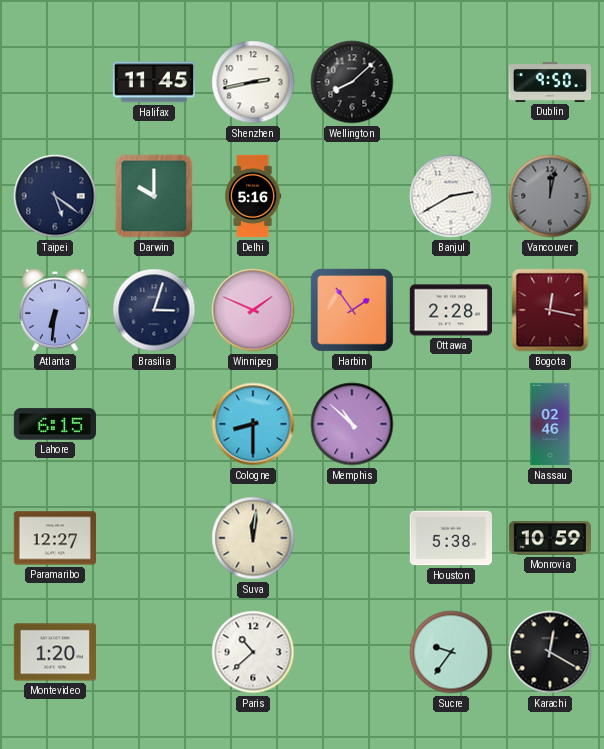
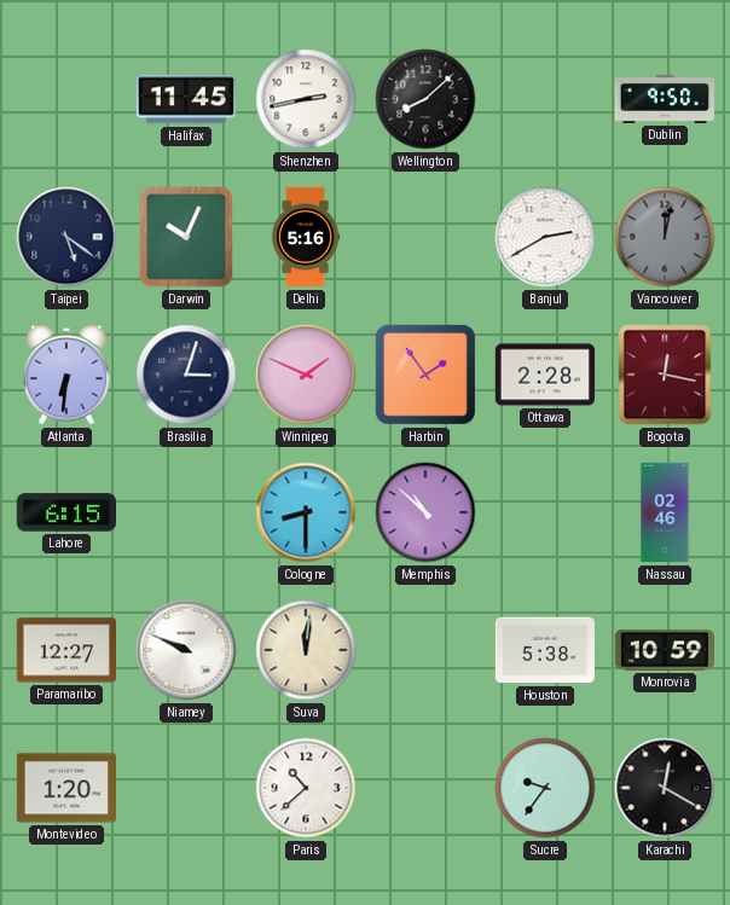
Darwin: 10:00 -> 10:04 (186, 237)
Niamey: none -> 9:49 (186, 650)
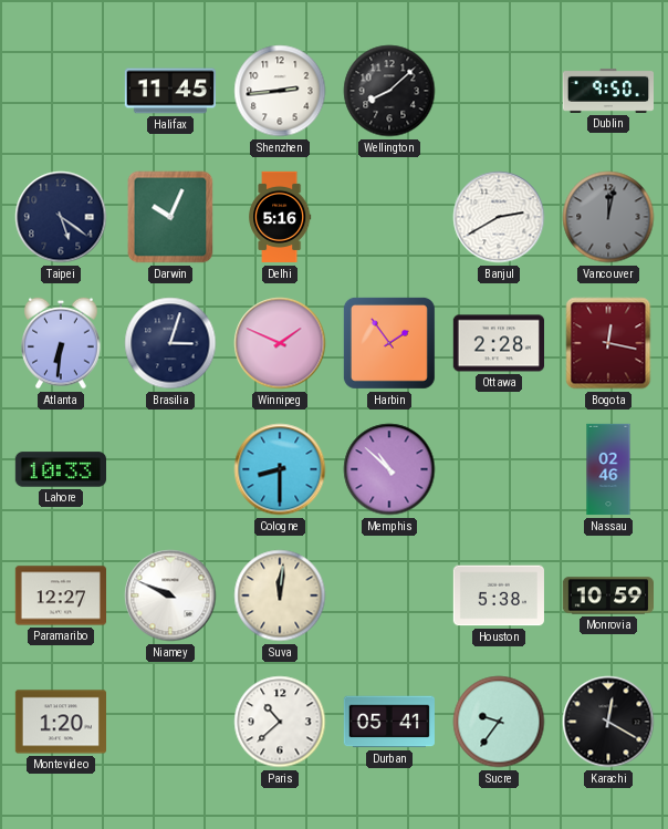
Shenzhen: 2:43 -> 2:44 (280, 91)
Lahore: 6:15 -> 10:33 (60, 469)
Durban: none -> 05:41 (389, 722)
